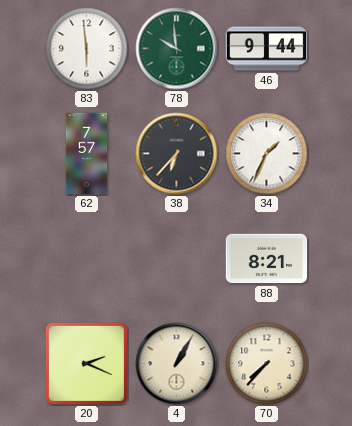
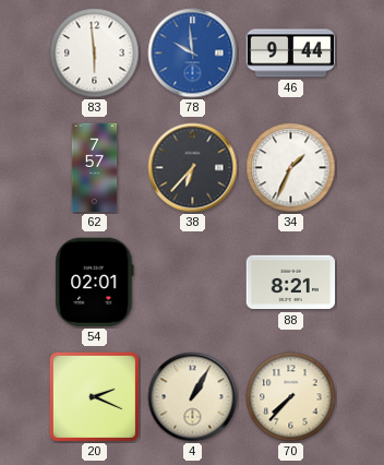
78 dial: green -> blue (193, 53)
54: none -> 02:01 (95, 283)
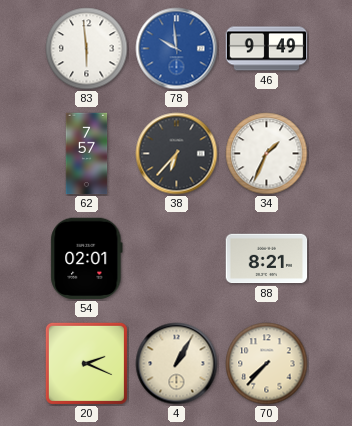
46: 9:44 -> 9:49 (267, 49)
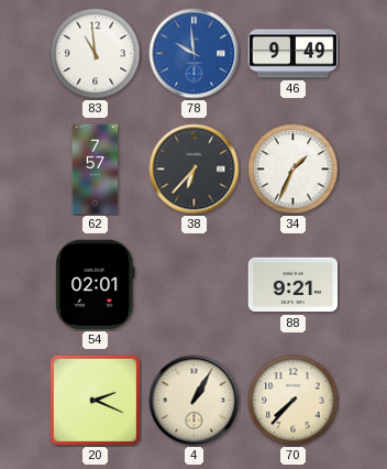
83: 5:59 -> 10:59 (96, 54)
88: 8:21 -> 9:21 (294, 285)
